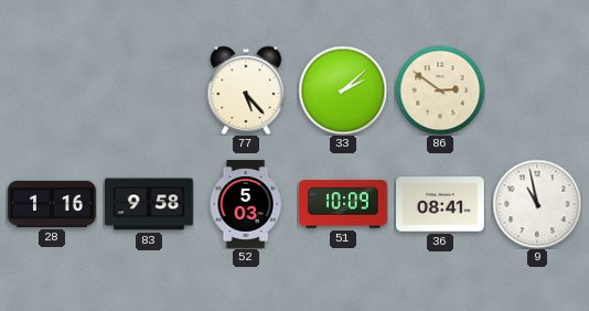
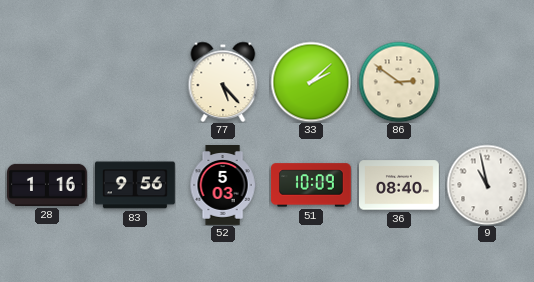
83: 9:58 -> 9:56 (136, 185)
36: 08:41 -> 08:40 (400, 185)
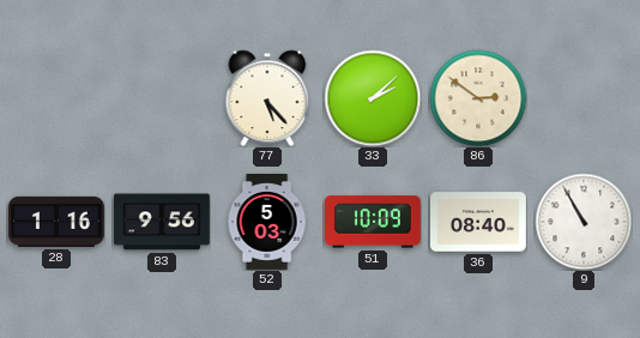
9: 10:58 -> 10:55 (584, 222)
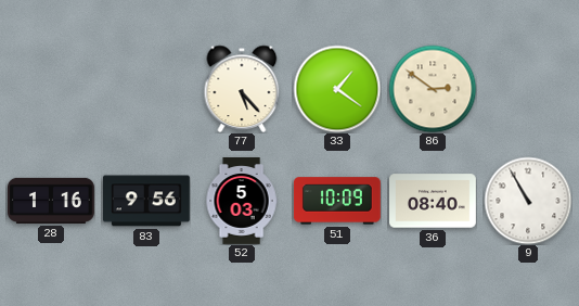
33: 2:08 -> 1:21 (337, 89)
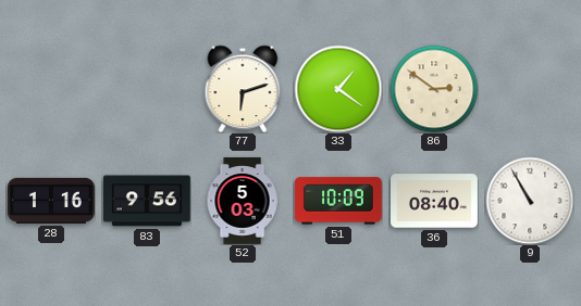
77: 5:23 -> 6:12 (243, 89)
